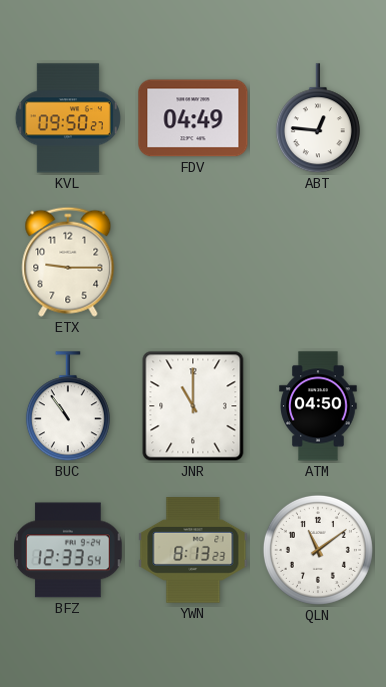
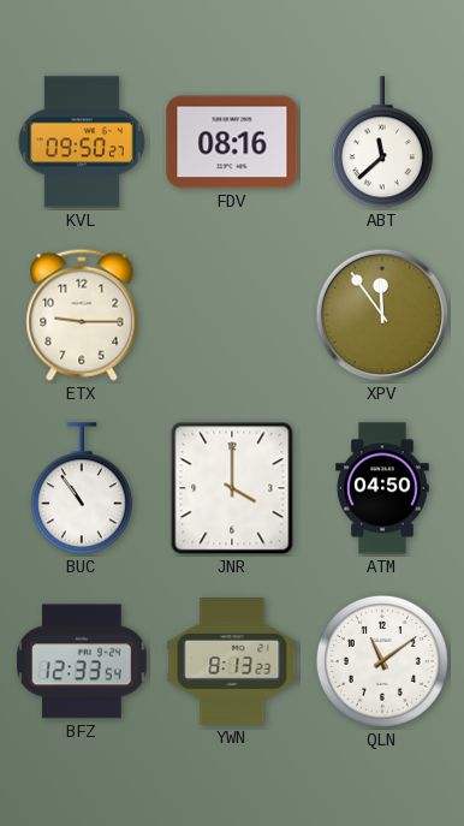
FDV: 04:49 -> 08:16 (232, 142)
ABT: 12:46 -> 11:38 (382, 143)
XPV: none -> 11:54 (382, 315)
JNR: 11:00 -> 4:00 (232, 488)
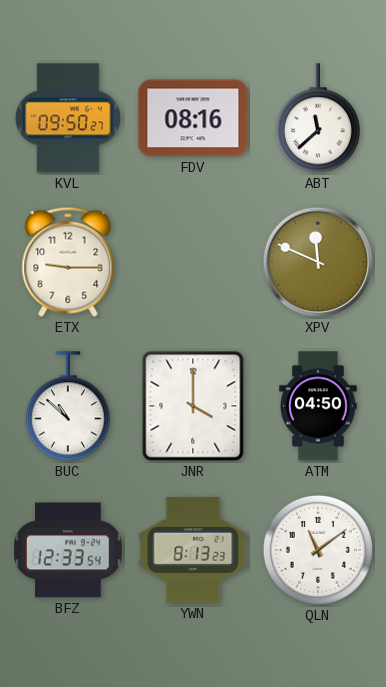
XPV: 11:54 -> 11:49 (318, 262)
BUC: 10:54 -> 10:52 (68, 407)
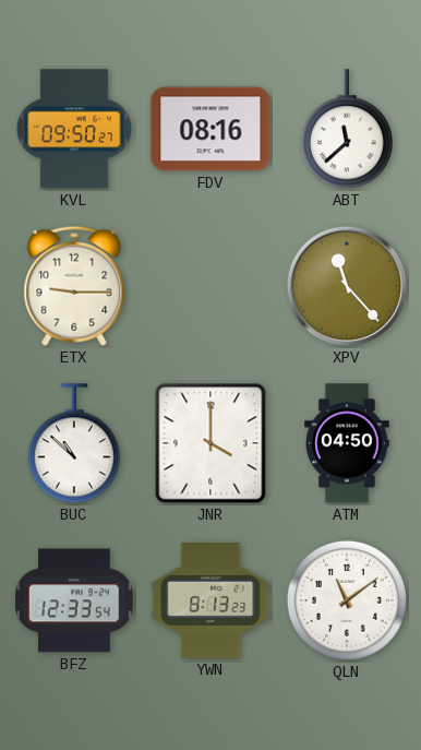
XPV: 11:49 -> 11:23 (347, 286)
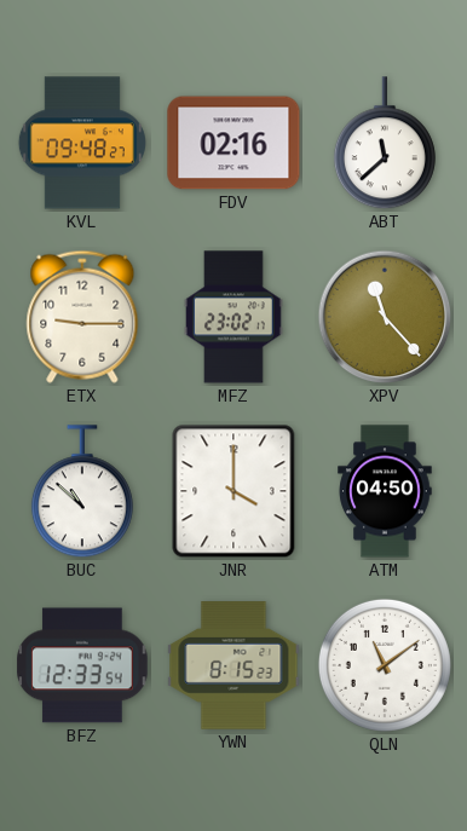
KVL: 09:50 -> 09:48 (82, 143)
FDV: 08:16 -> 02:16 (234, 143)
MFZ: none -> 23:02 (234, 317)
YWN: 8:13 -> 8:15 (234, 665)
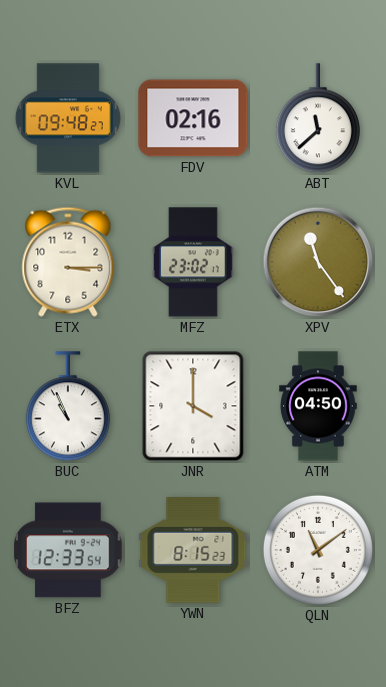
ETX: 9:15 -> 3:15 (68, 262)
XPV: 11:23 -> 11:24 (318, 262)
BUC: 10:52 -> 10:56 (68, 407)
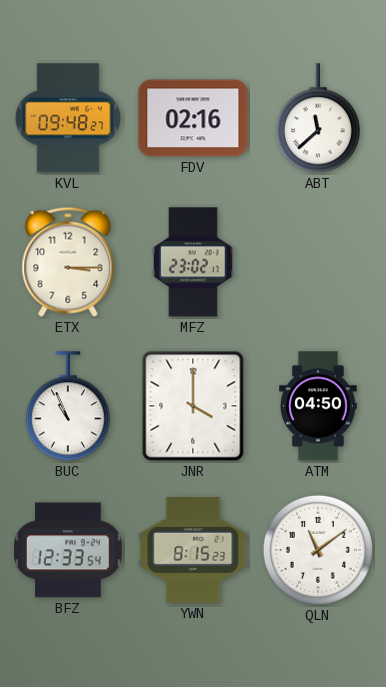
XPV: 11:24 -> none (318, 262)
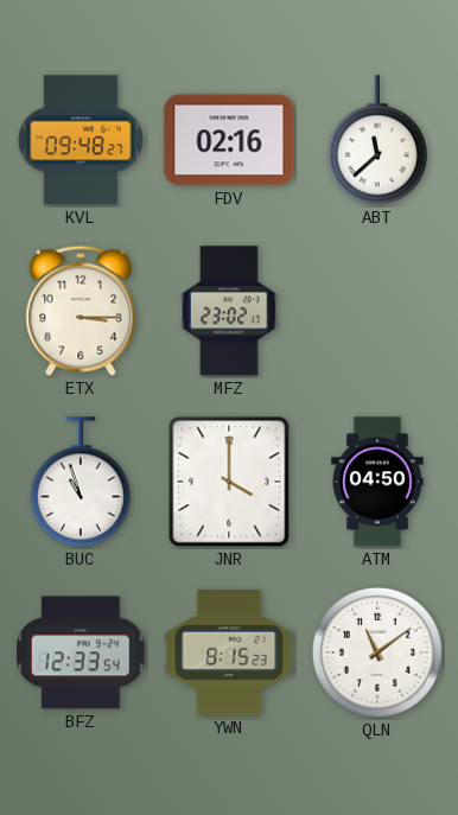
BUC: 10:56 -> 10:57 (81, 483)
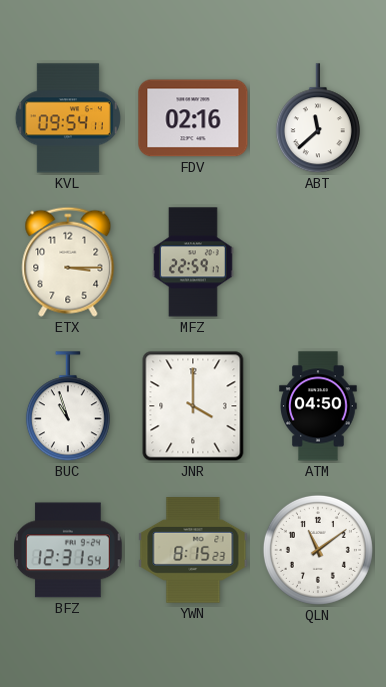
KVL: 09:48 -> 09:54 (68, 118)
MFZ: 23:02 -> 22:59 (193, 262)
BFZ: 12:33 -> 12:31 (68, 550)
